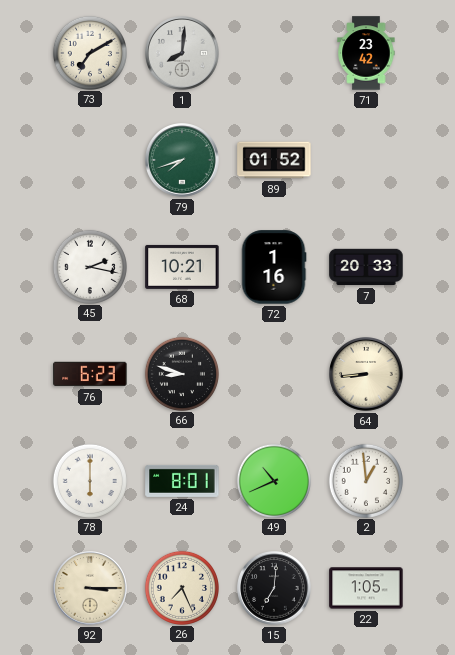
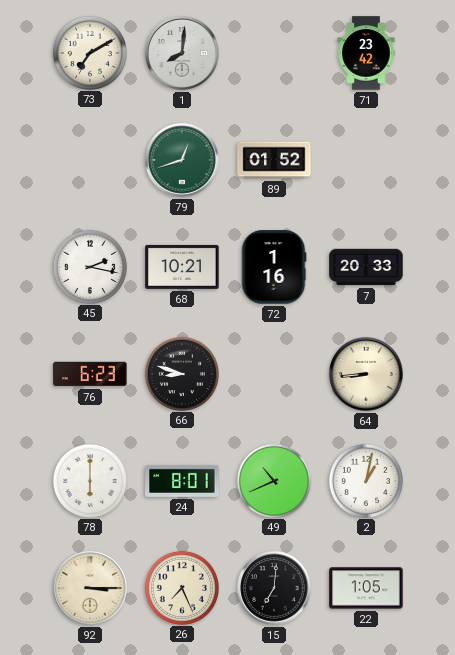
79: 7:42 -> 12:42 (182, 160)
2: 12:59 -> 1:02 (365, 480)
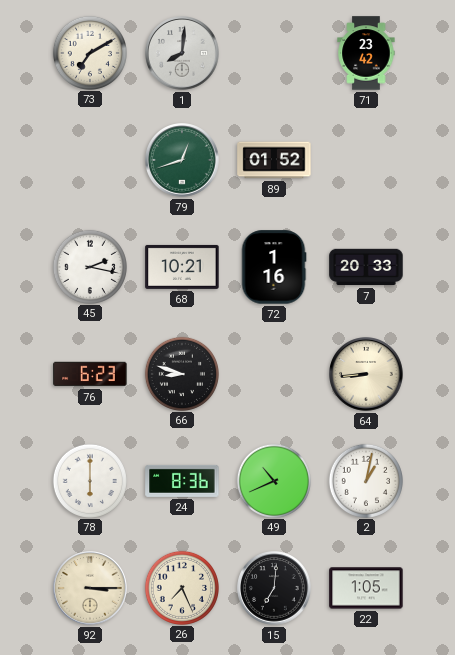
24: 8:01 -> 8:36 (182, 481)
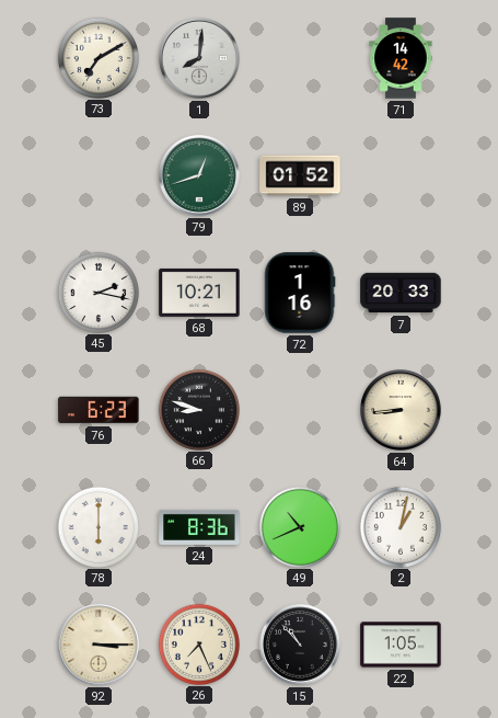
71: 23:42 -> 14:42 (401, 58)
15: 7:01 -> 10:53 (300, 645)
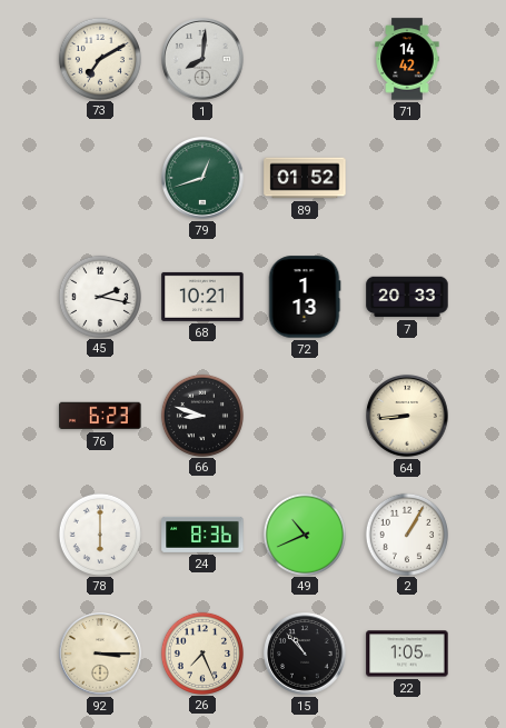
72: 1:16 -> 1:13 (305, 297)
2: 1:02 -> 1:05 (406, 533)
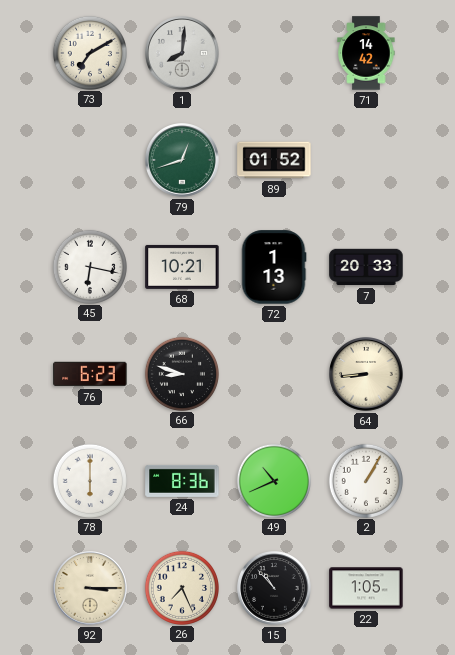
45: 2:17 -> 6:17 (89, 266)
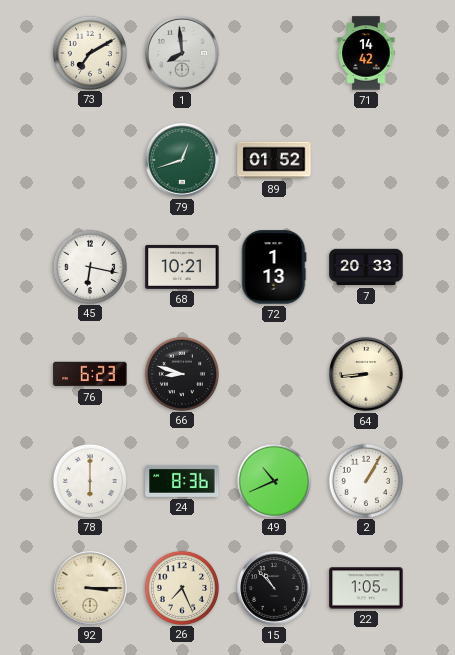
1: 8:01 -> 7:59 (182, 53)
